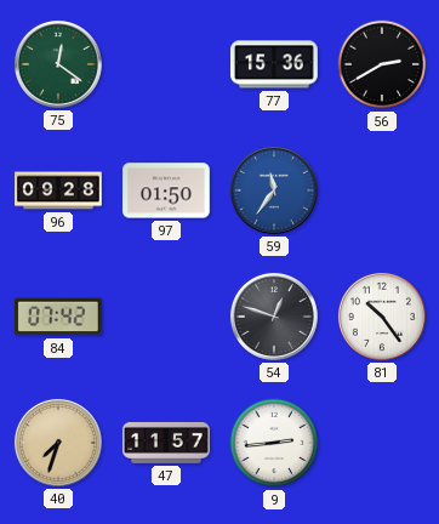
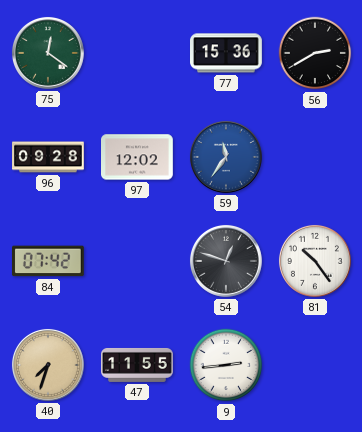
97: 01:50 -> 12:02 (138, 157)
47: 11:57 -> 11:55 (138, 365)
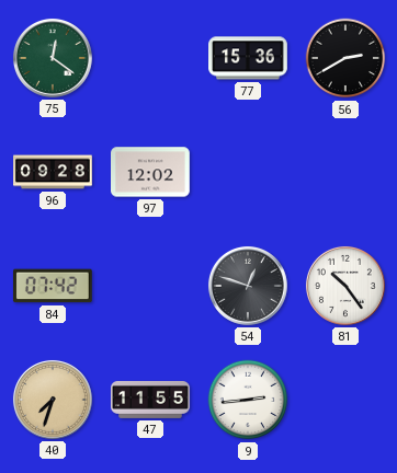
59: 11:36 -> none (226, 157)
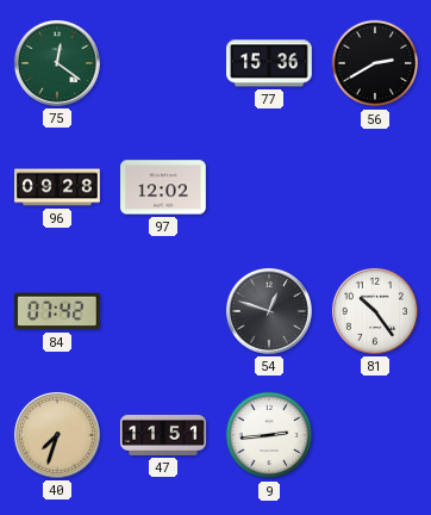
47: 11:55 -> 11:51 (164, 435)
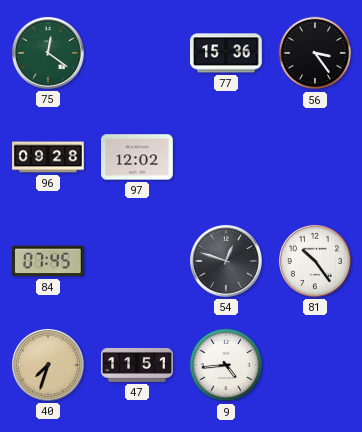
56: 2:40 -> 3:24 (315, 53)
84: 07:42 -> 07:45 (48, 261)
9: 2:44 -> 4:44 (226, 365)
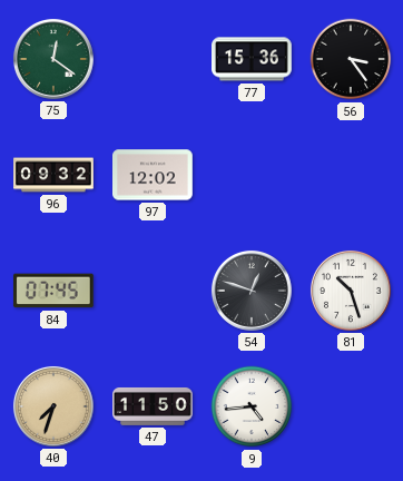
96: 09:28 -> 09:32 (53, 175)
81: 10:24 -> 10:27 (351, 291)
47: 11:51 -> 11:50 (154, 406)
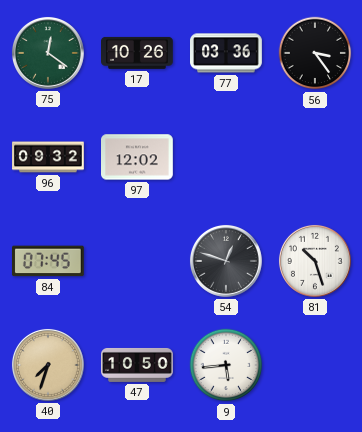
17: none -> 10:26 (138, 53)
77: 15:36 -> 03:36 (227, 53)
47: 11:50 -> 10:50 (138, 365)
9: 4:44 -> 5:44 (226, 365)
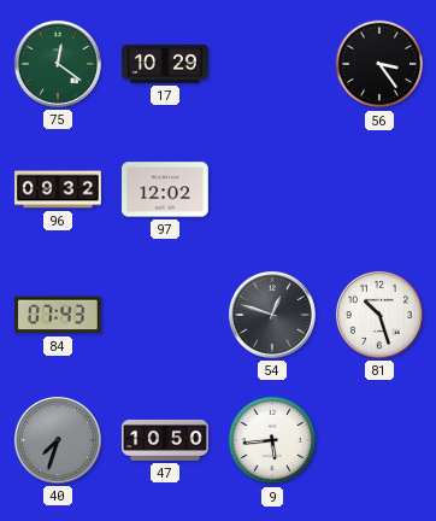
17: 10:26 -> 10:29 (166, 64)
77: 03:36 -> none (227, 53)
84: 07:45 -> 07:43 (58, 315)
40 dial: champagne -> grey (58, 440)
